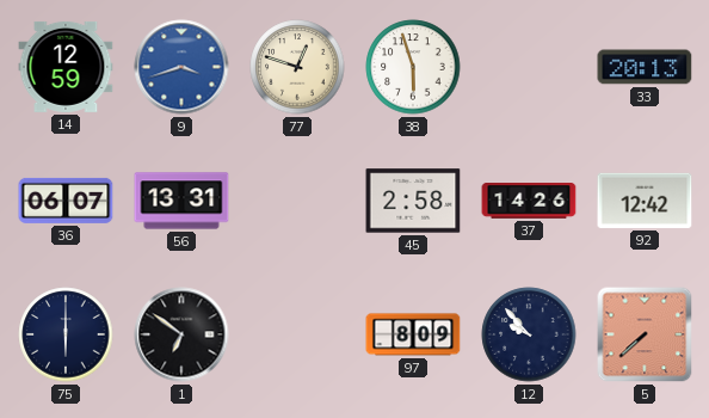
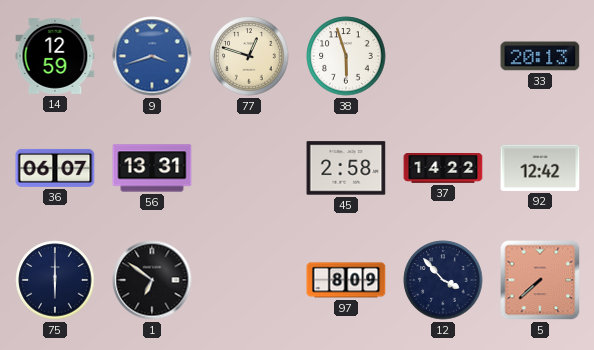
37: 14:26 -> 14:22 (443, 169)
12: 9:53 -> 3:53 (443, 280)
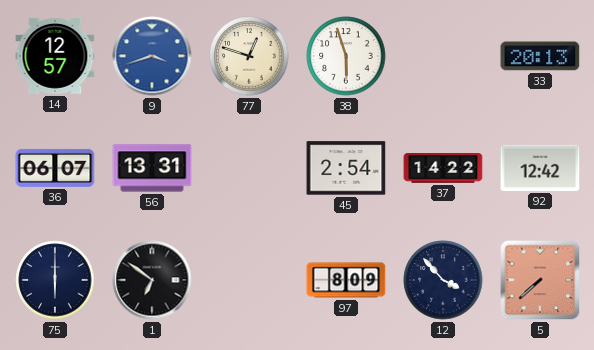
14: 12:59 -> 12:57 (55, 56)
45: 2:58 -> 2:54 (346, 168)
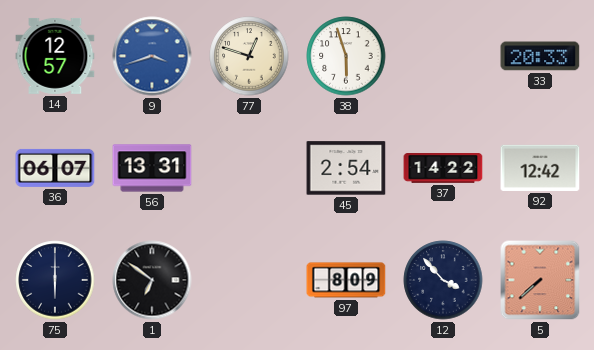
33: 20:13 -> 20:33 (540, 56)
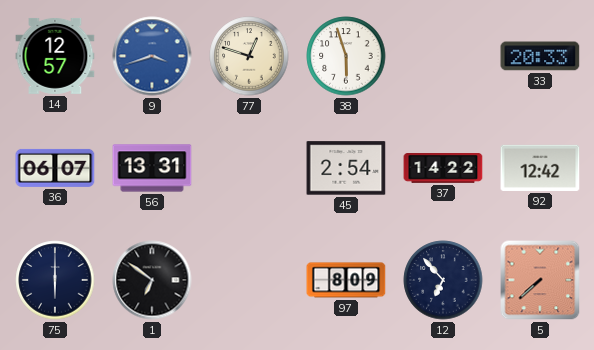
12: 3:53 -> 6:53 (443, 280)
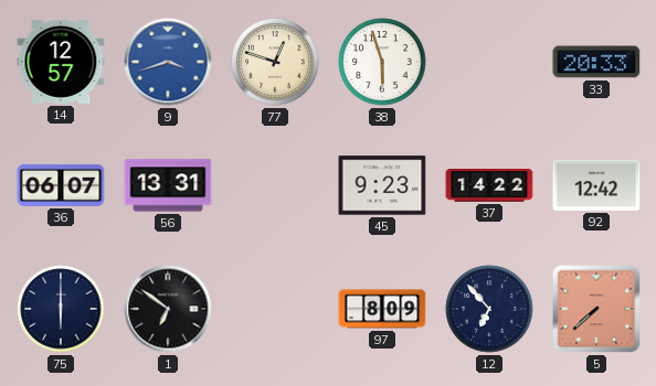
45: 2:54 -> 9:23 (382, 185)
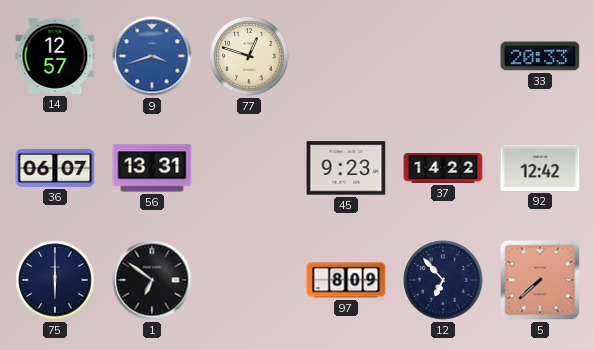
38: 5:57 -> none (382, 62)
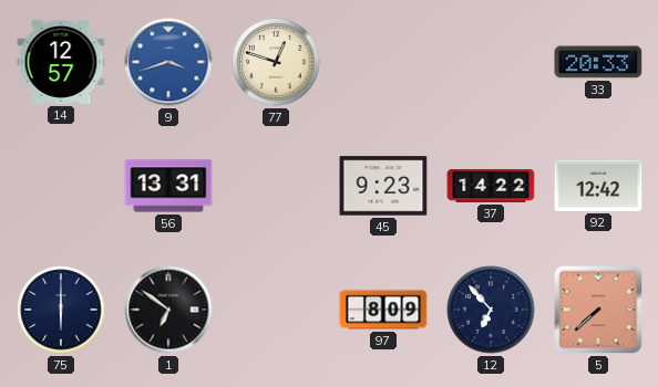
36: 06:07 -> none (55, 168)
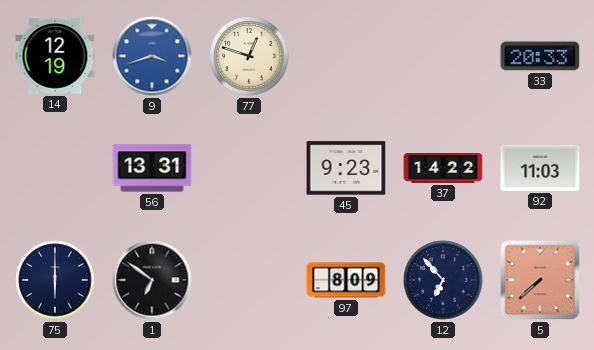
14: 12:57 -> 12:19 (55, 56)
92: 12:42 -> 11:03 (540, 168)
